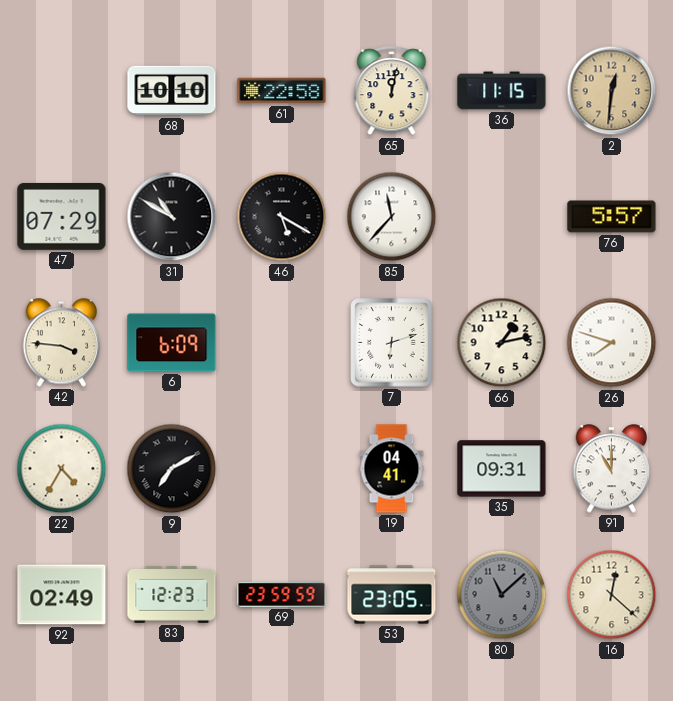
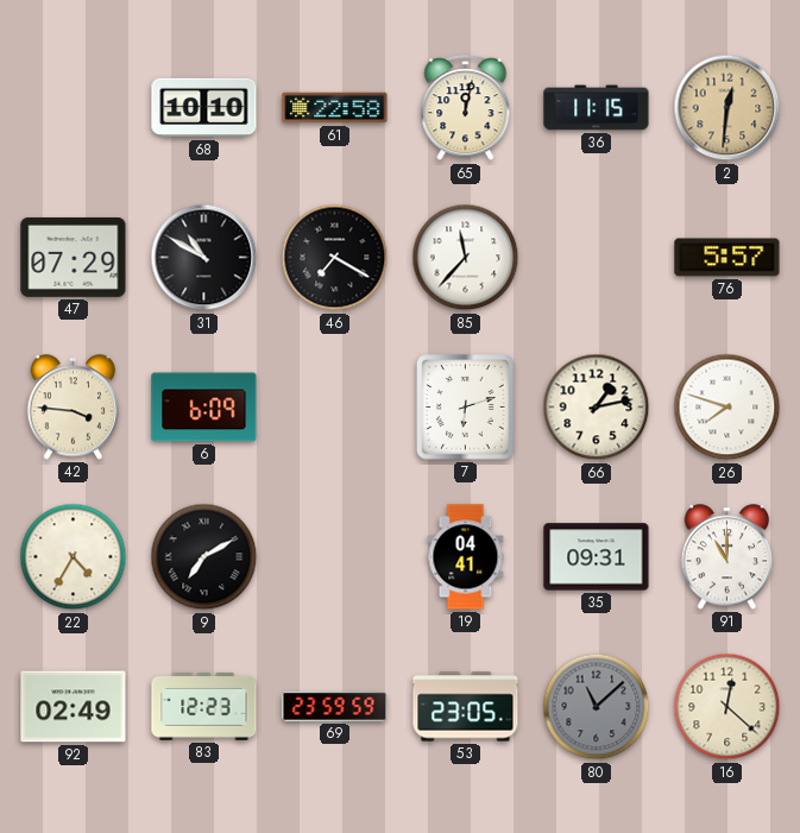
46: 5:20 -> 7:20 (335, 258)
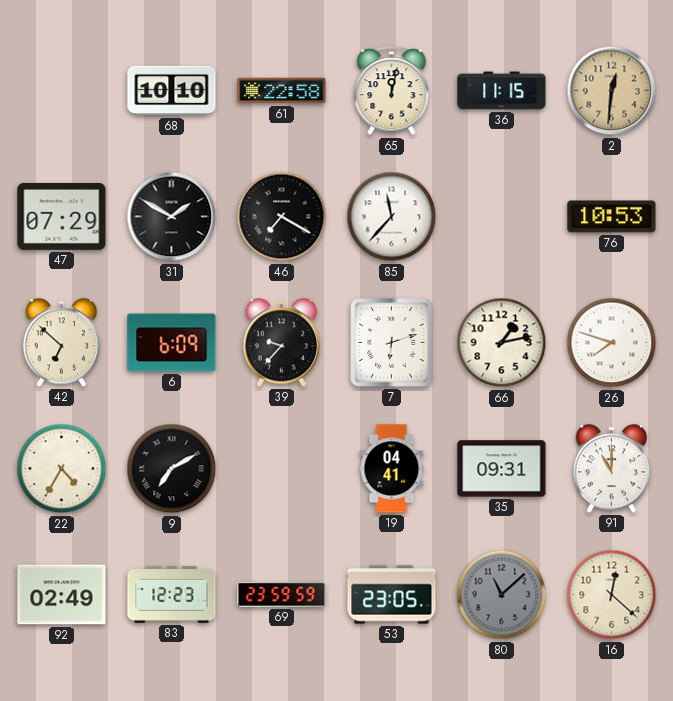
31: 10:50 -> 1:50 (172, 217)
76: 5:57 -> 10:53 (612, 217)
42: 3:46 -> 6:52 (62, 343)
39: none -> 9:37 (282, 343)
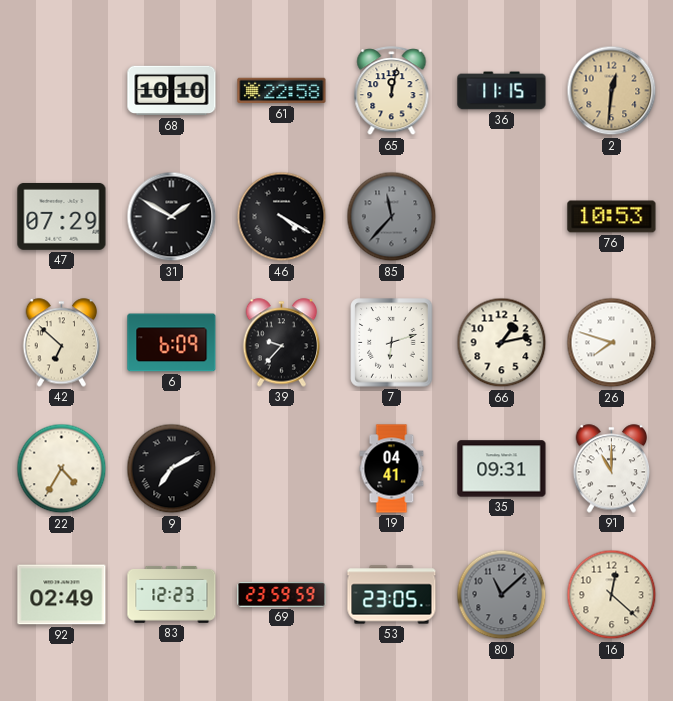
46: 7:20 -> 4:20 (282, 217)
85 dial: white -> grey (392, 217)
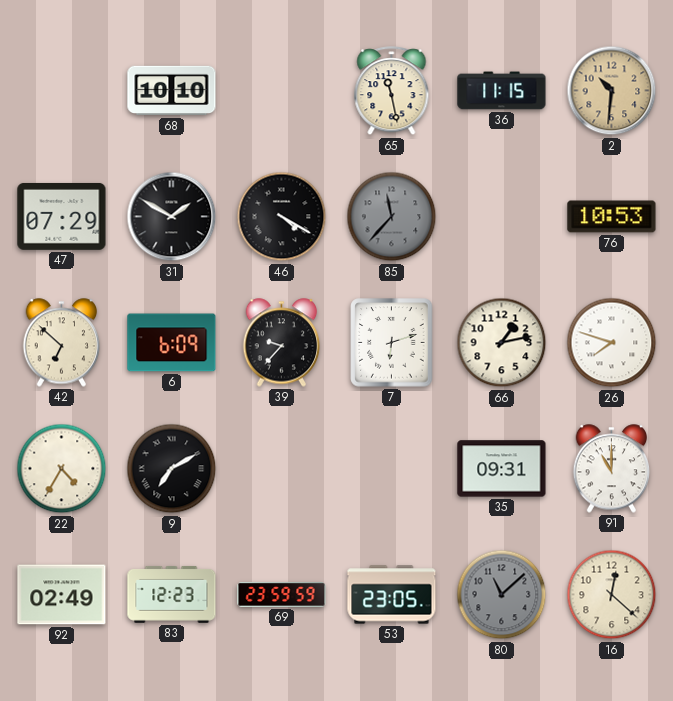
61: 22:58 -> none (282, 91)
65: 12:02 -> 11:28 (392, 91)
2: 12:31 -> 10:31 (612, 91)
19: 04:41 -> none (392, 469)
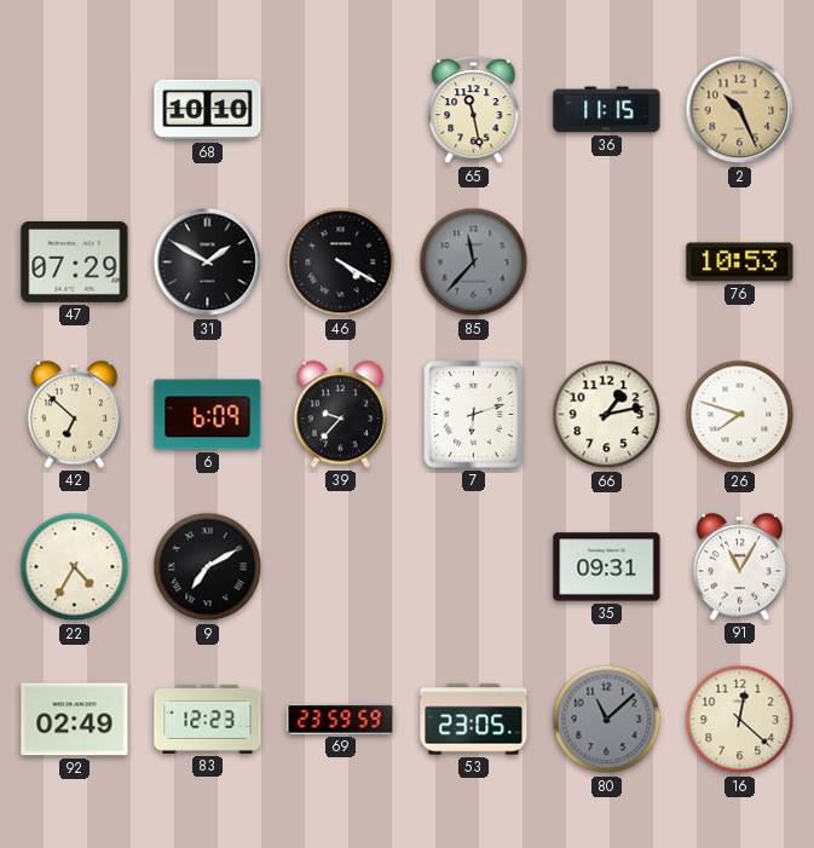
2: 10:31 -> 10:26 (740, 110)
91: 11:00 -> 11:05 (740, 567)
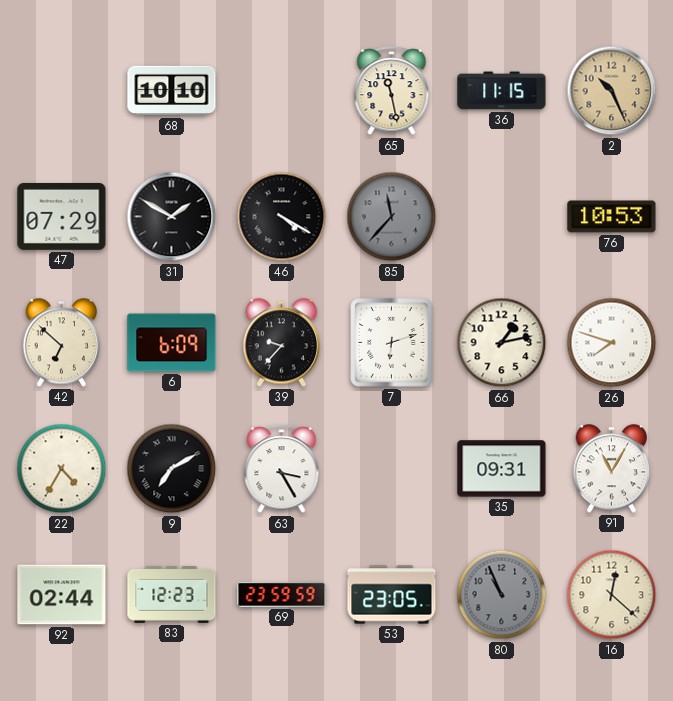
63: none -> 3:25 (282, 469)
92: 02:49 -> 02:44 (62, 595)
80: 11:08 -> 10:56 (502, 595)
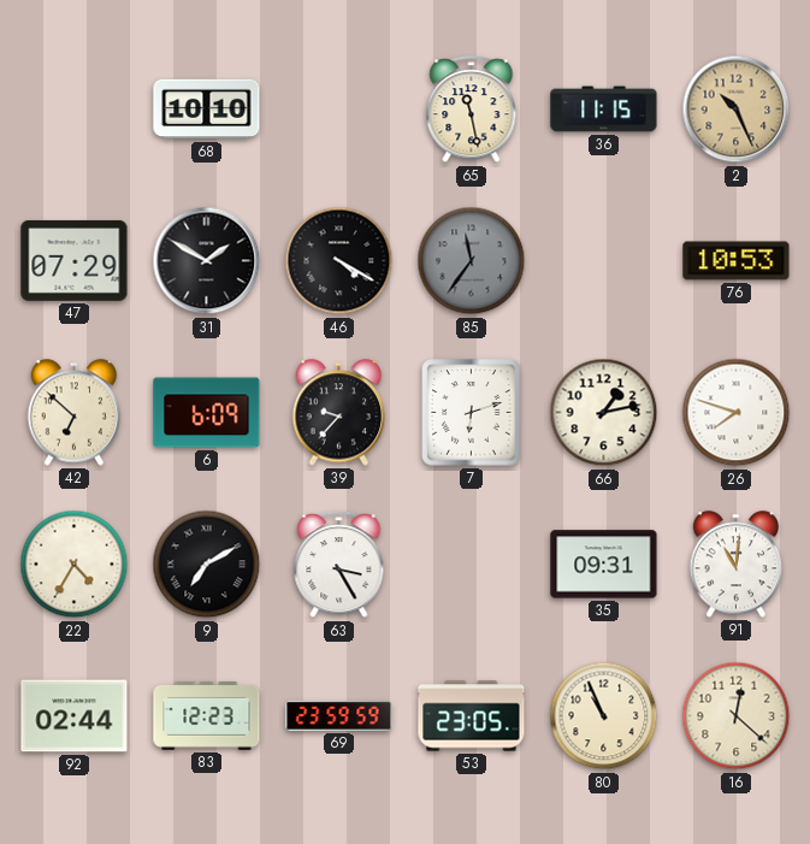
85: 11:37 -> 11:36 (472, 261)
91: 11:05 -> 11:01 (737, 565)
80 dial: grey -> cream (604, 716)
